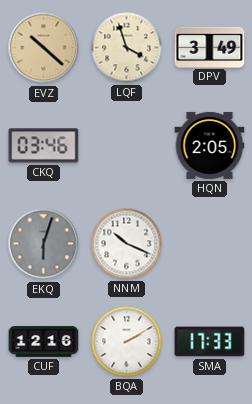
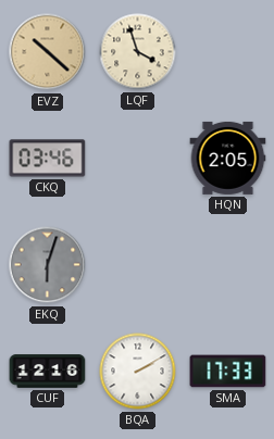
DPV: 3:49 -> none (210, 47)
NNM: 10:19 -> none (127, 244)
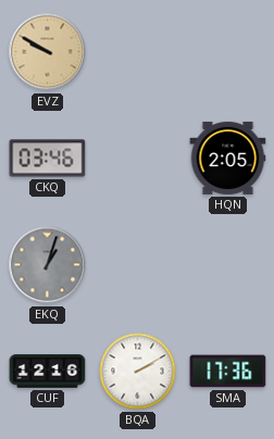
EVZ: 10:22 -> 9:50 (48, 52)
LQF: 3:57 -> none (138, 52)
EKQ: 6:03 -> 1:03 (48, 265)
SMA: 17:33 -> 17:36 (228, 372)
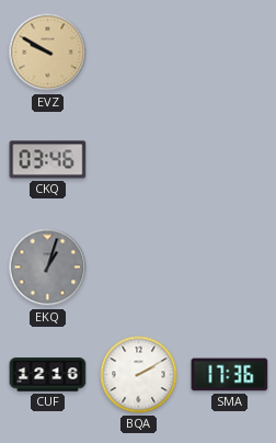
HQN: 2:05 -> none (228, 158)
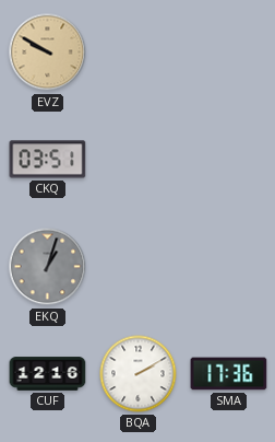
CKQ: 03:46 -> 03:51 (48, 160)
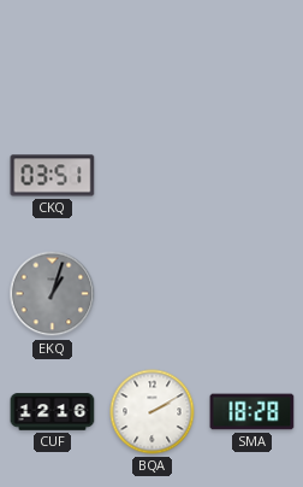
EVZ: 9:50 -> none (48, 53)
SMA: 17:36 -> 18:28 (252, 412)
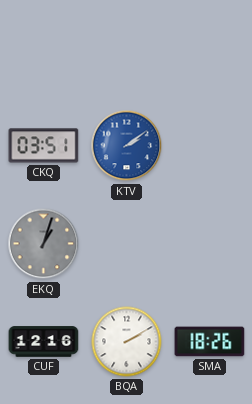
KTV: none -> 2:09 (127, 146)
SMA: 18:28 -> 18:26 (210, 342)
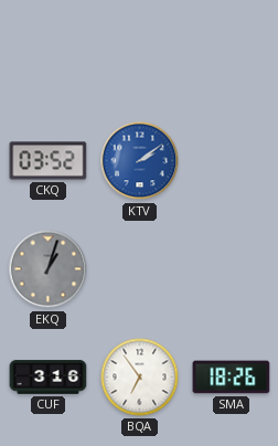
CKQ: 03:51 -> 03:52 (49, 161)
CUF: 12:16 -> 3:16 (49, 378)
BQA: 2:10 -> 6:54 (140, 378)
